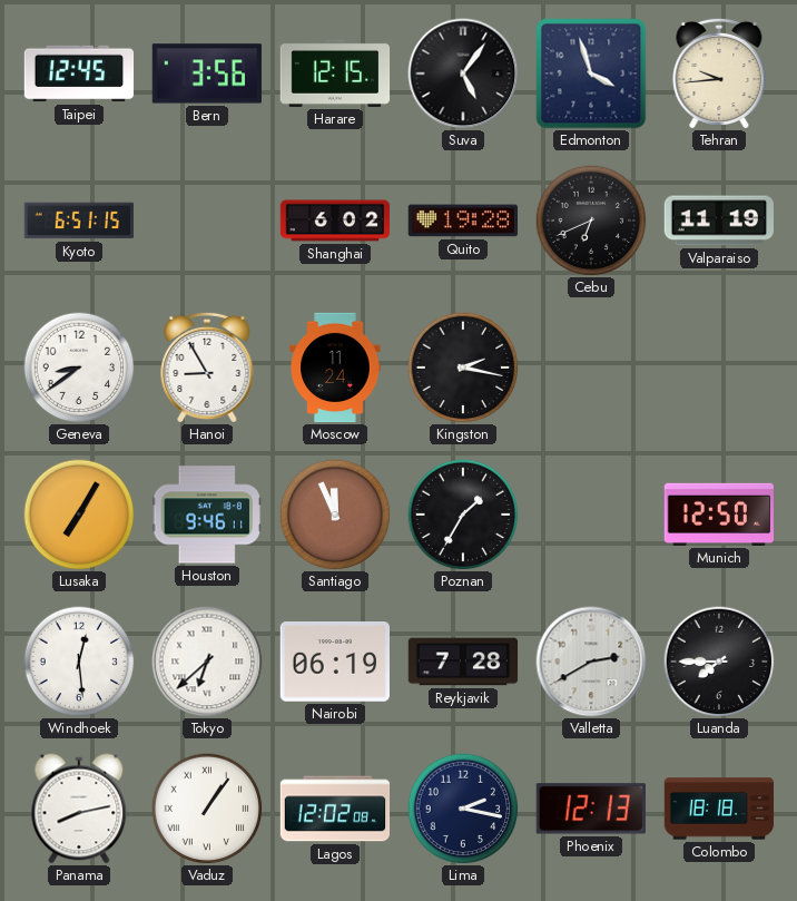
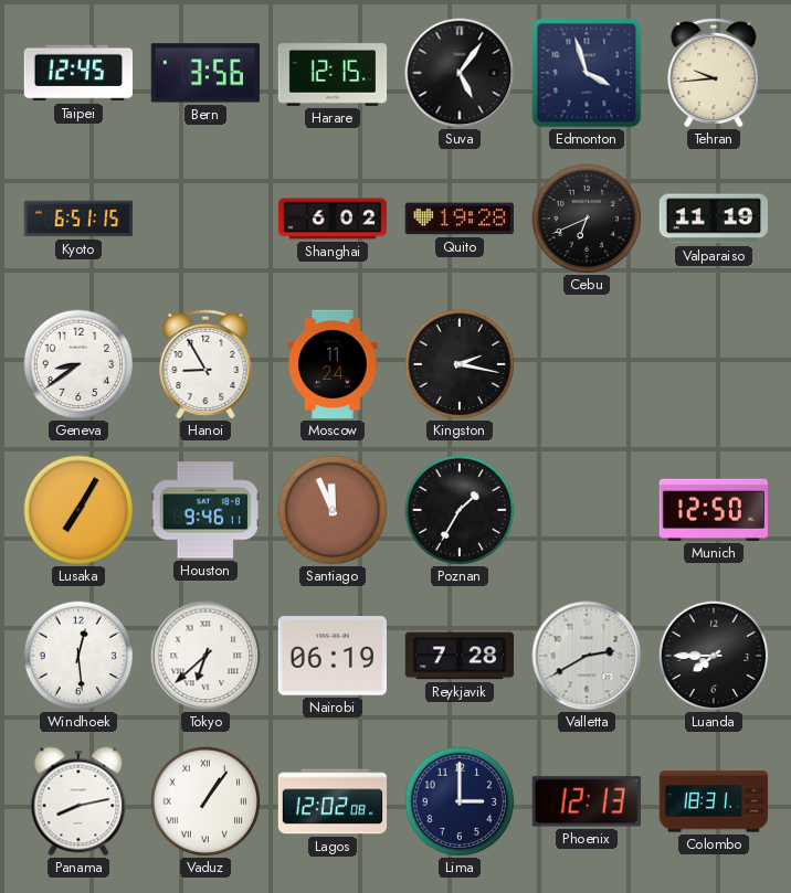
Lima: 2:17 -> 3:00 (460, 801)
Colombo: 18:18 -> 18:31 (714, 801)
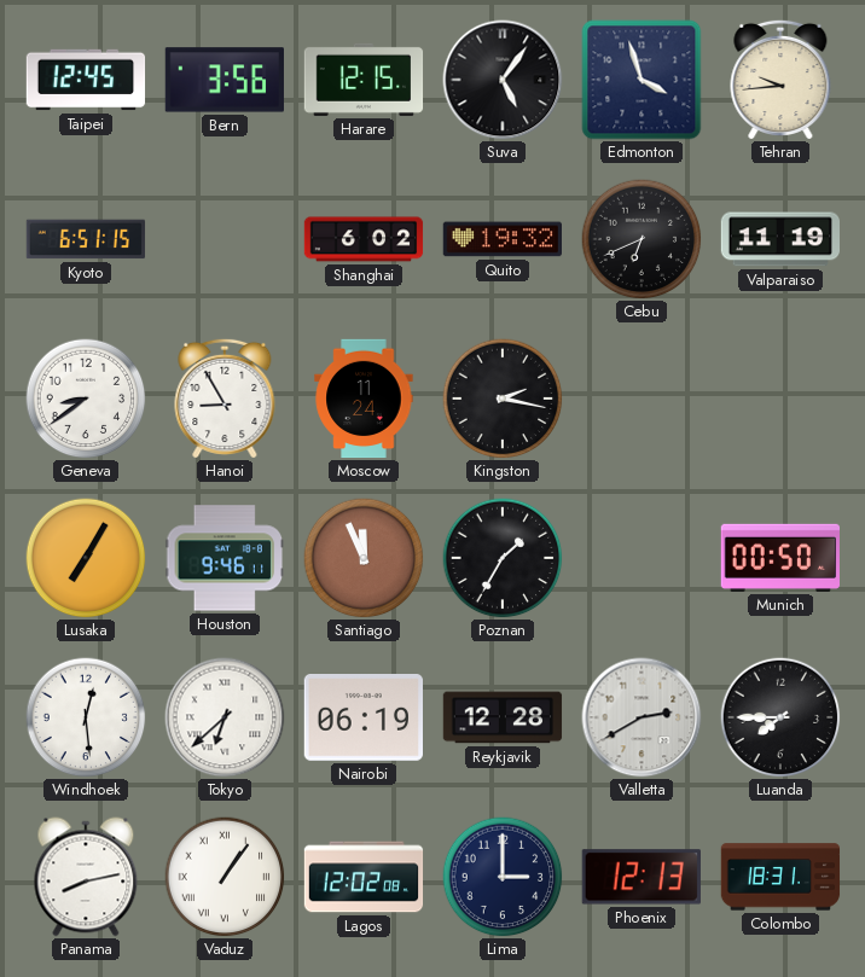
Quito: 19:28 -> 19:32 (501, 239)
Munich: 12:50 -> 00:50 (780, 558)
Reykjavik: 7:28 -> 12:28 (503, 717)
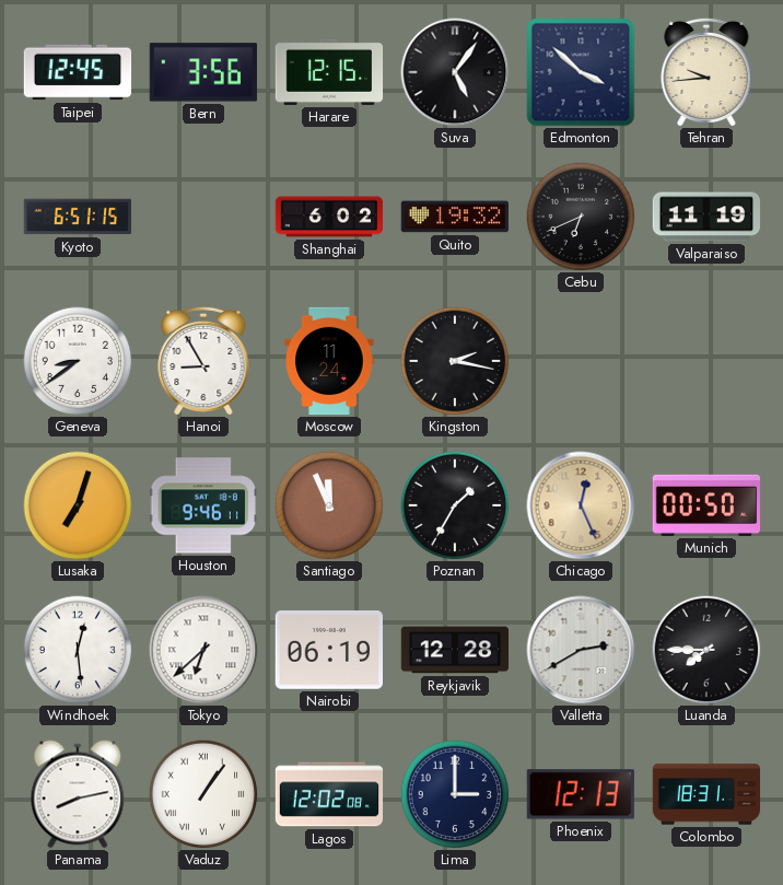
Edmonton: 3:57 -> 3:52 (581, 72)
Lusaka: 7:05 -> 7:03 (78, 505)
Chicago: none -> 12:26 (581, 505)
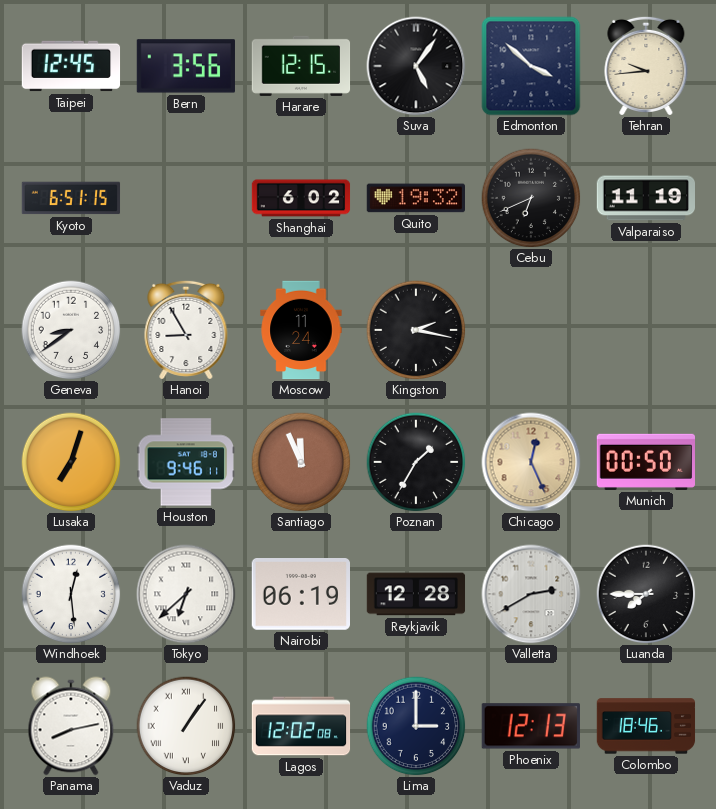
Colombo: 18:31 -> 18:46 (646, 726)
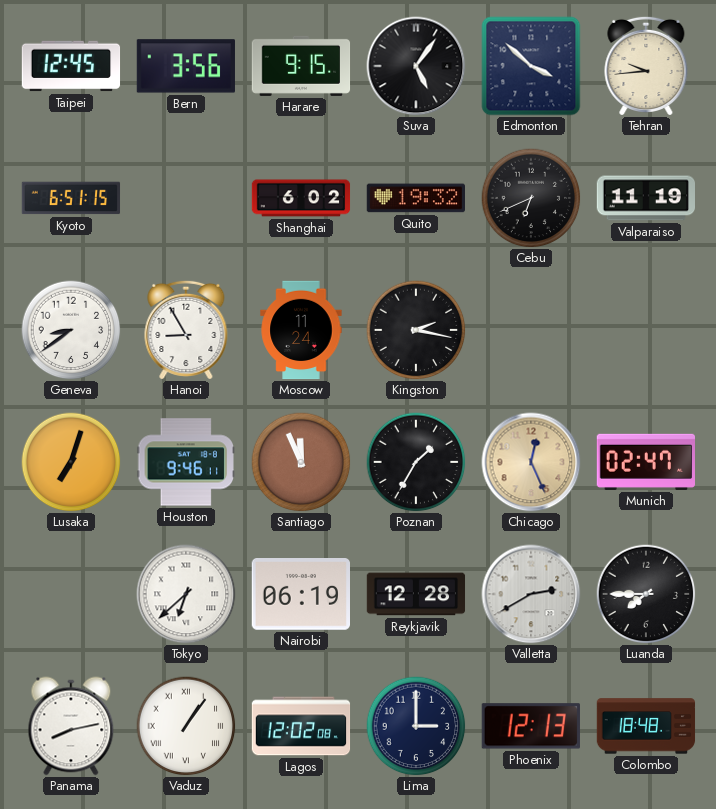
Harare: 12:15 -> 9:15 (301, 66)
Munich: 00:50 -> 02:47 (646, 462)
Windhoek: 12:29 -> none (71, 594)
Colombo: 18:46 -> 18:48 (646, 726)
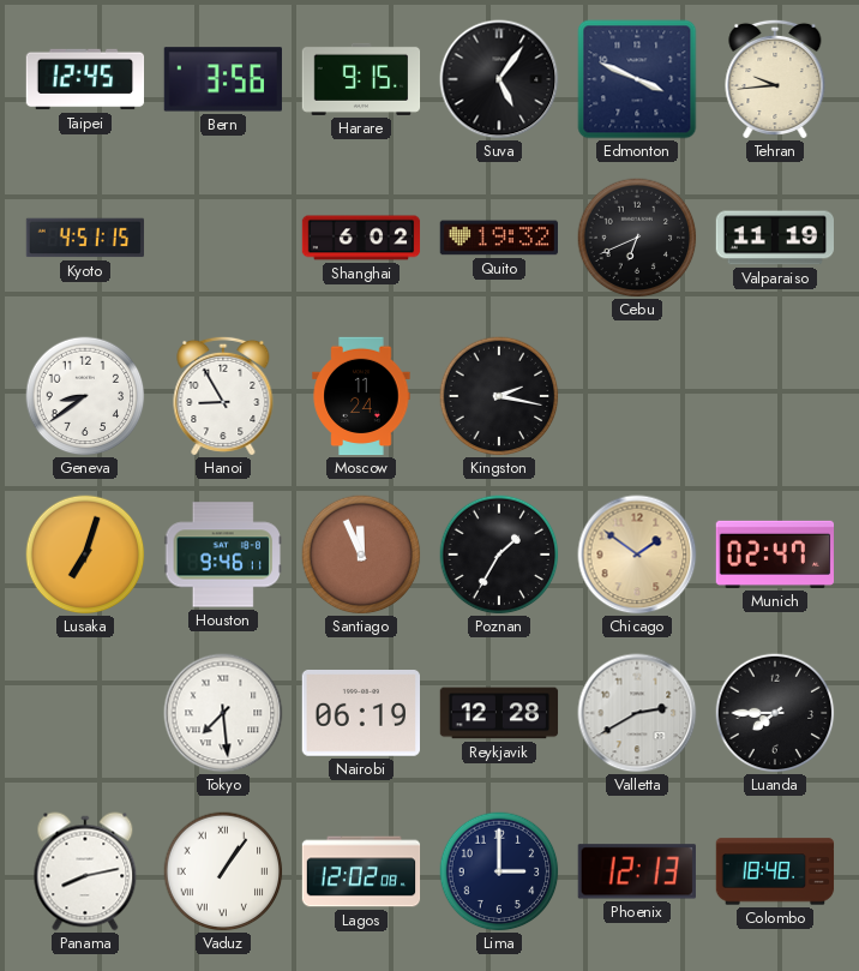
Edmonton: 3:52 -> 3:49 (637, 79)
Kyoto: 6:51 -> 4:51 (85, 238)
Chicago: 12:26 -> 1:51 (637, 555)
Tokyo: 6:38 -> 7:29 (223, 713)
